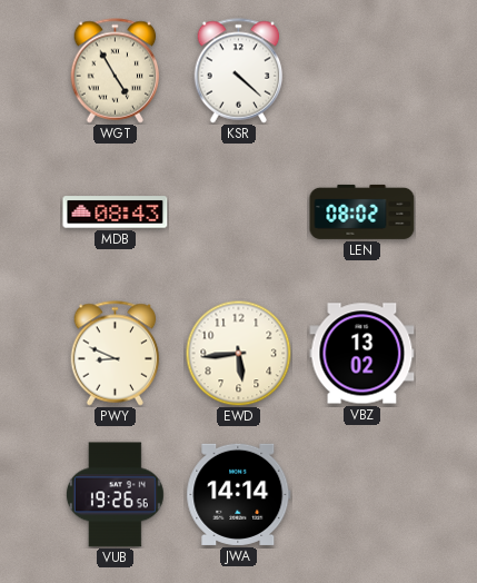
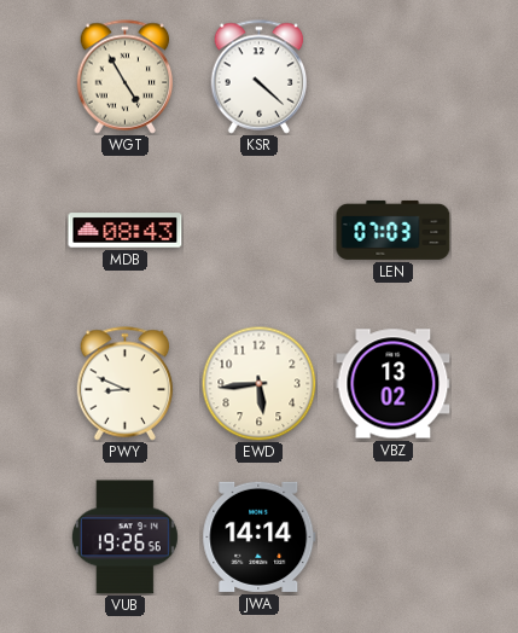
LEN: 08:02 -> 07:03 (394, 230)
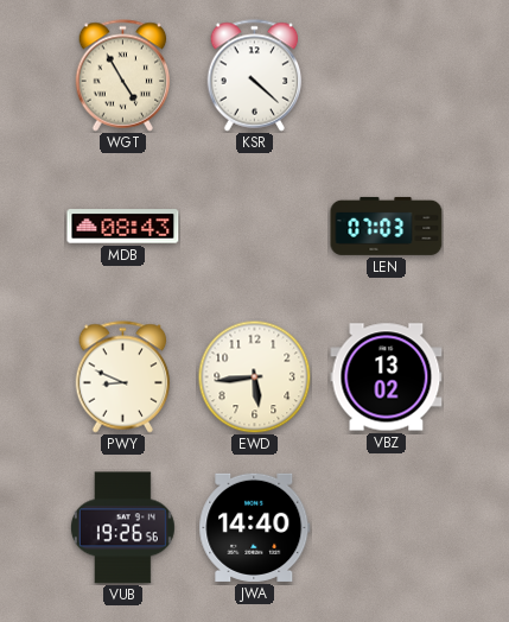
JWA: 14:14 -> 14:40 (255, 527)
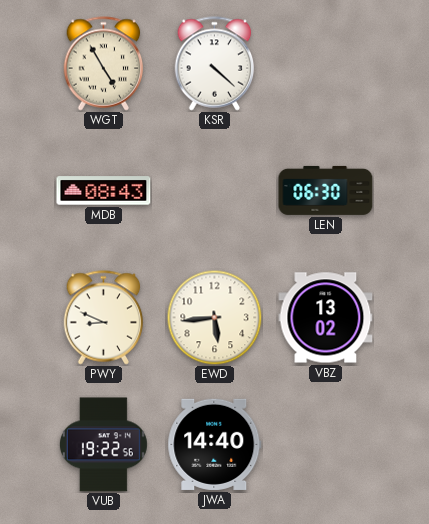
LEN: 07:03 -> 06:30 (326, 190)
VUB: 19:26 -> 19:22 (103, 445)
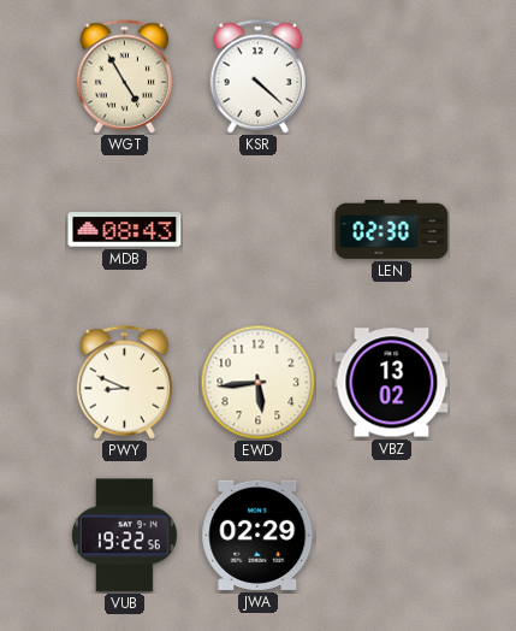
LEN: 06:30 -> 02:30 (392, 229)
JWA: 14:40 -> 02:29 (259, 535)
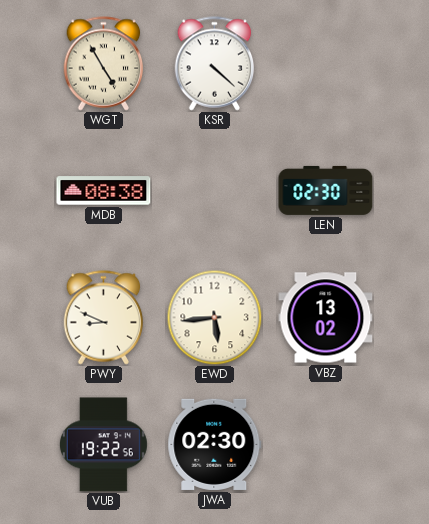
MDB: 08:43 -> 08:38 (104, 191)
JWA: 02:29 -> 02:30 (215, 444)
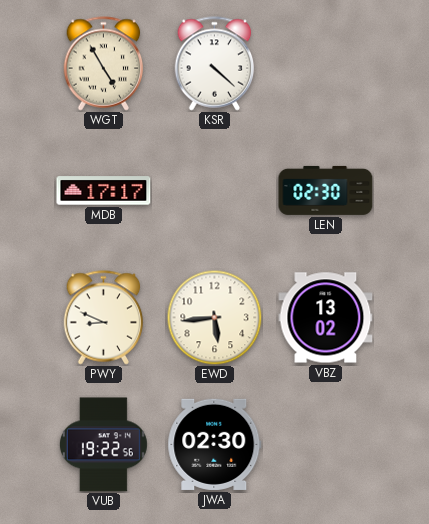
MDB: 08:38 -> 17:17 (104, 191)
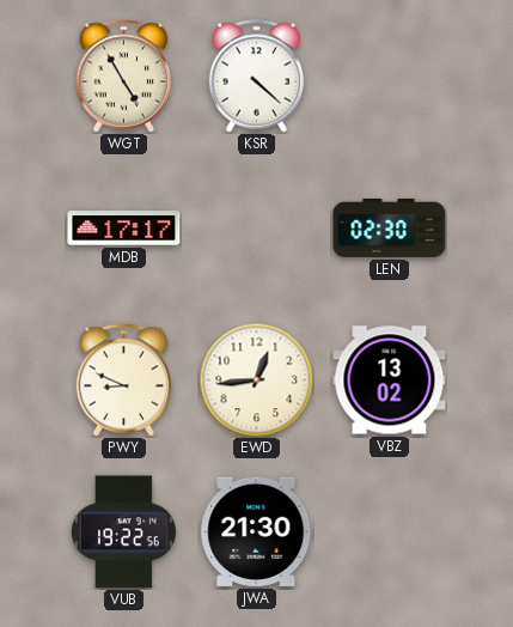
EWD: 5:44 -> 12:44 (256, 379)
JWA: 02:30 -> 21:30 (257, 531)
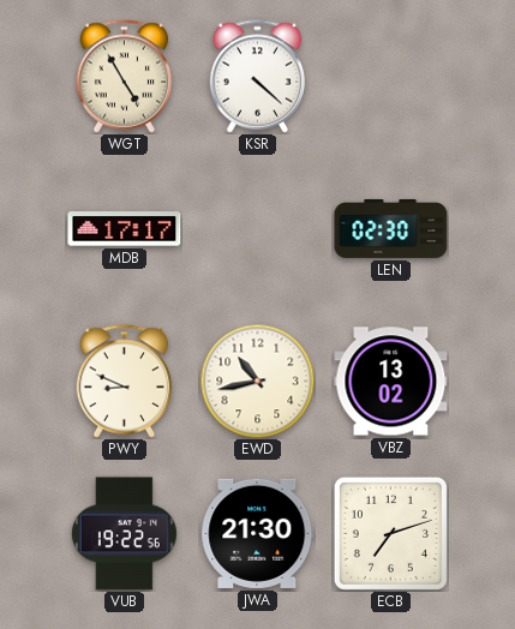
EWD: 12:44 -> 10:43 (257, 381)
ECB: none -> 7:12 (390, 533)
